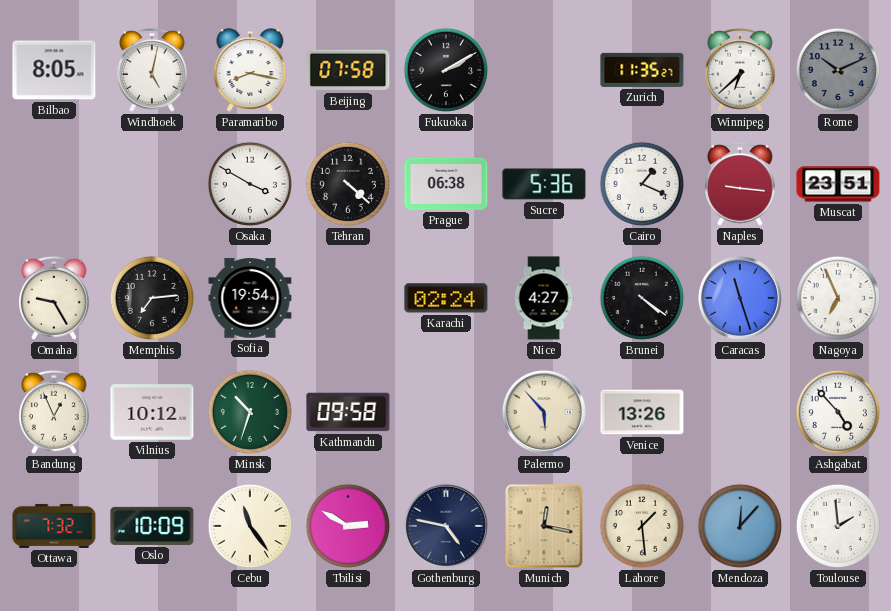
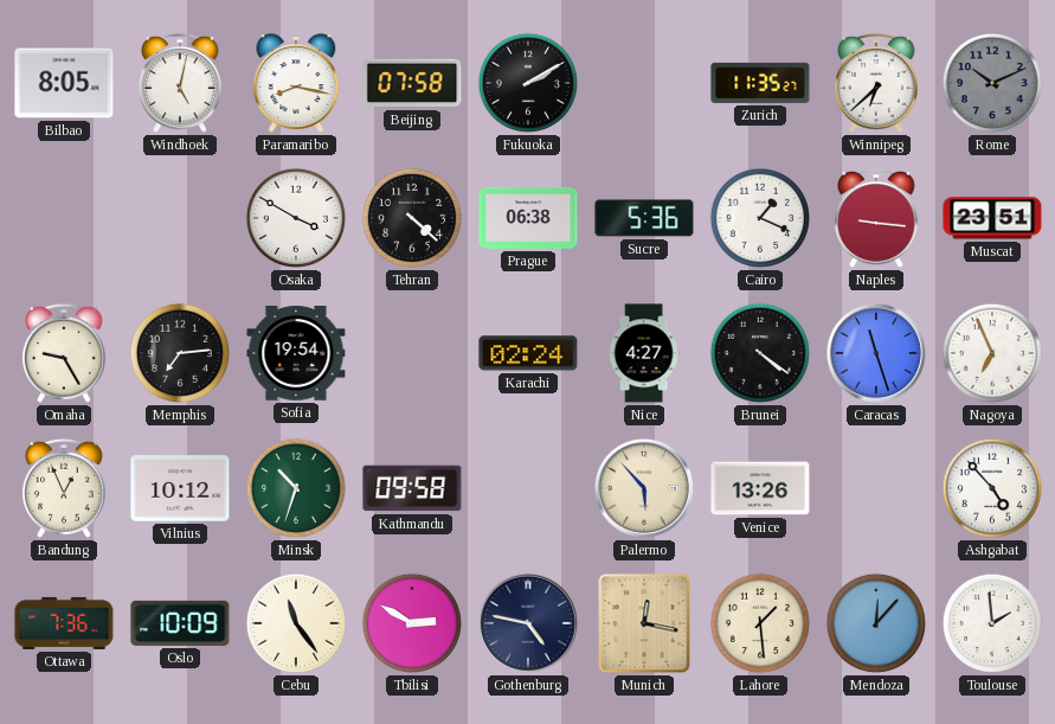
Ottawa: 7:32 -> 7:36 (64, 623)
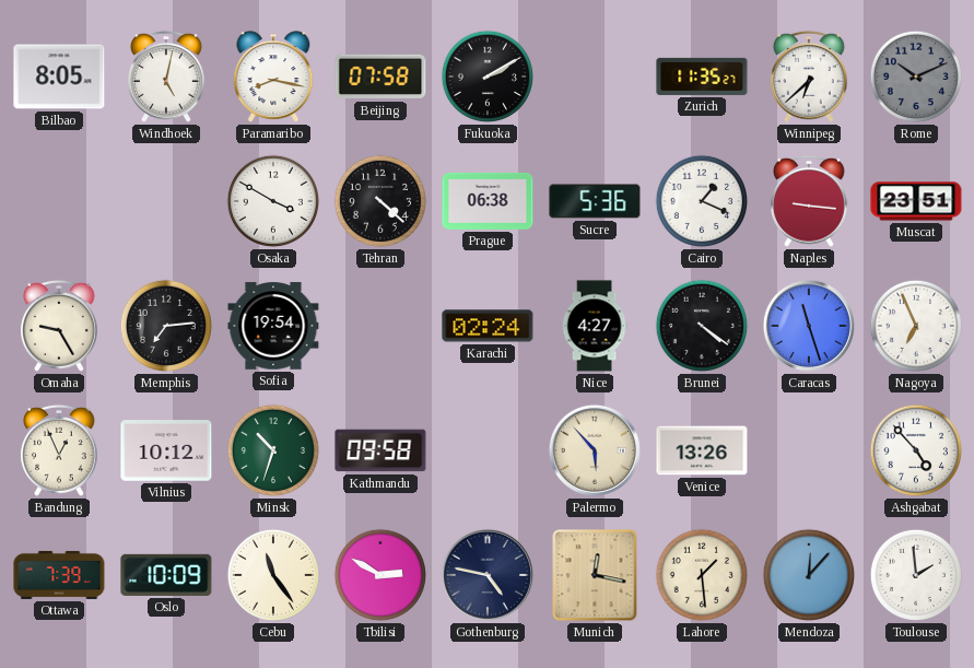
Ottawa: 7:36 -> 7:39 (59, 575)
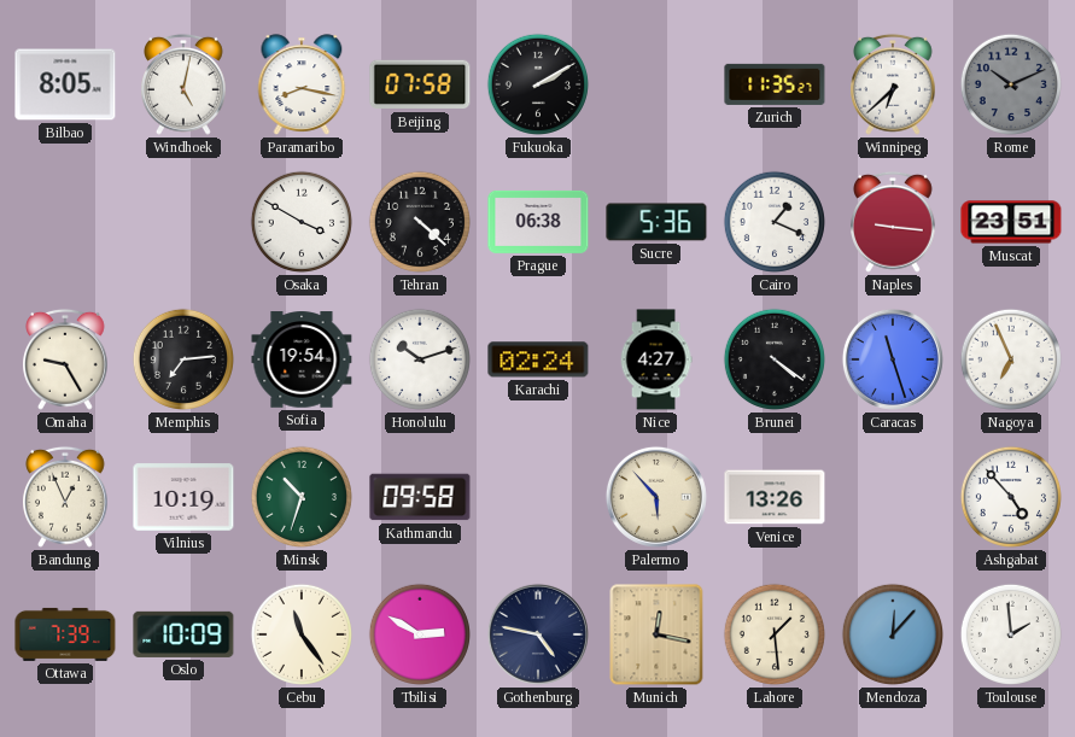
Honolulu: none -> 10:12 (420, 359)
Vilnius: 10:12 -> 10:19 (183, 497)
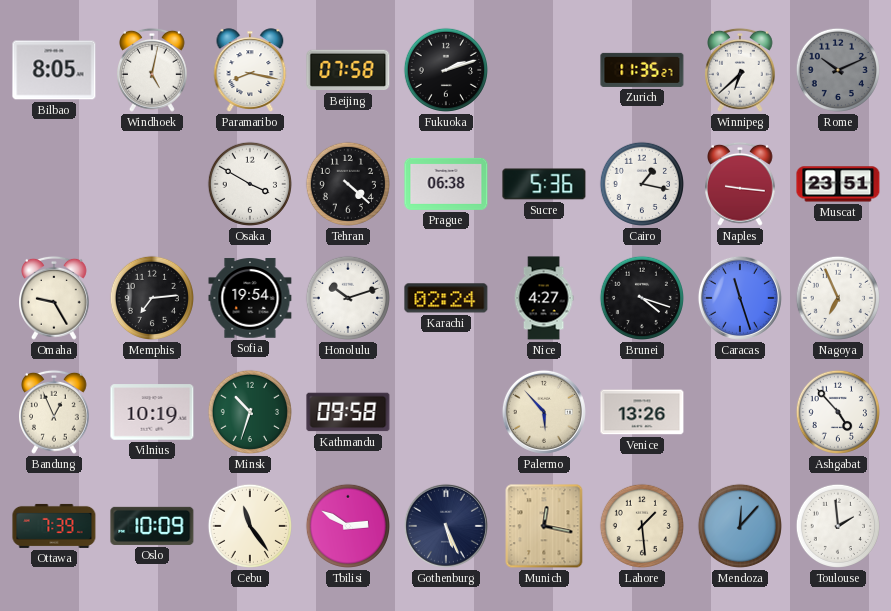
Fukuoka: 2:10 -> 2:12 (446, 70)
Cairo: 1:19 -> 1:17 (642, 184)
Brunei: 4:21 -> 4:18 (642, 298)
Gothenburg: 4:47 -> 5:26 (446, 526)
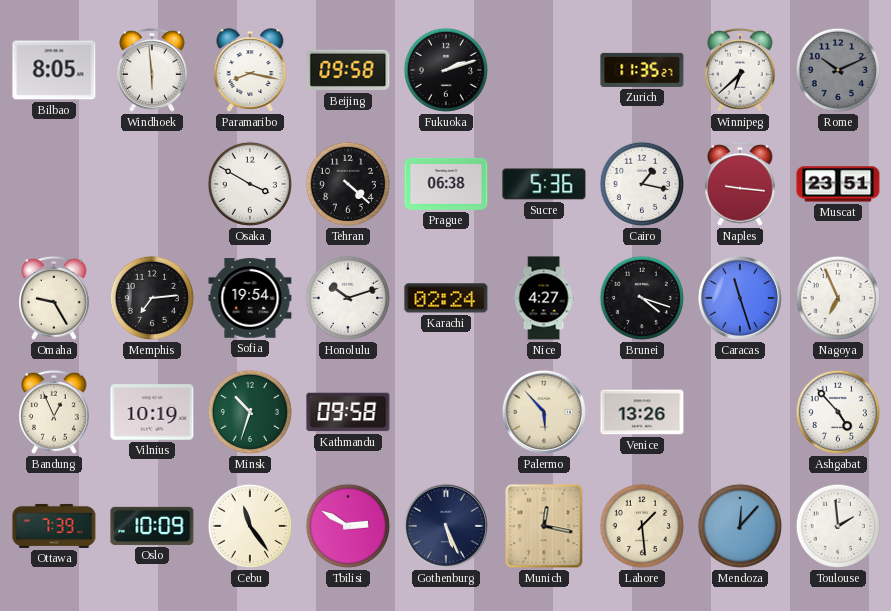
Windhoek: 5:02 -> 5:59 (153, 70)
Beijing: 07:58 -> 09:58 (348, 70)
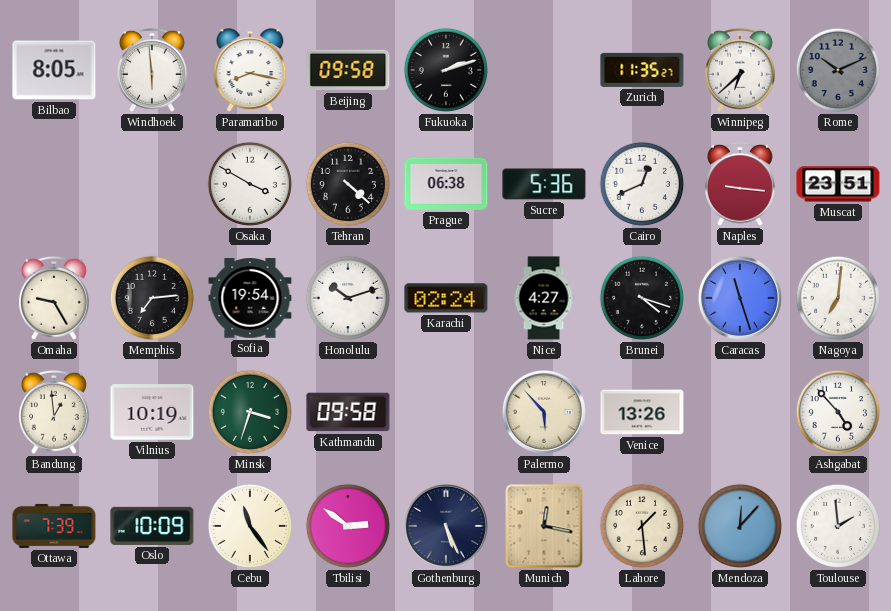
Cairo: 1:17 -> 12:41 (642, 184)
Nagoya: 6:56 -> 7:01 (838, 298)
Bandung: 12:56 -> 12:59 (55, 412)
Minsk: 10:33 -> 3:33 (250, 412)
Tbilisi: 2:50 -> 2:51 (348, 526)
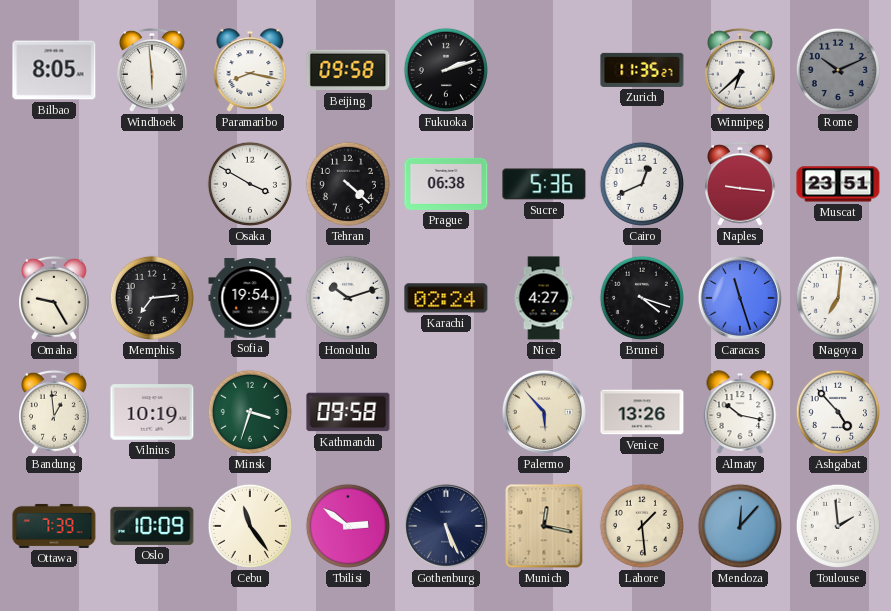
Almaty: none -> 10:17 (740, 412)
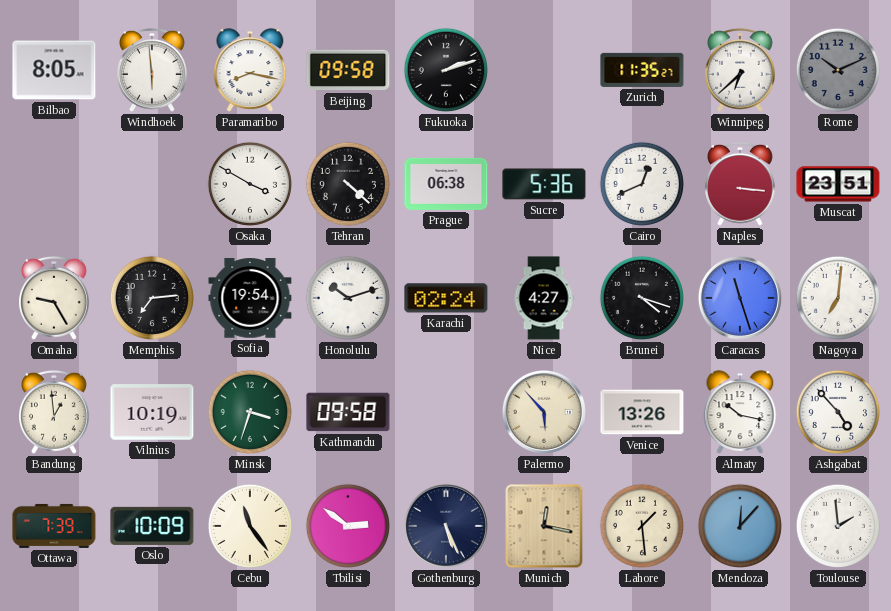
Naples: 9:16 -> 3:16 (741, 184)
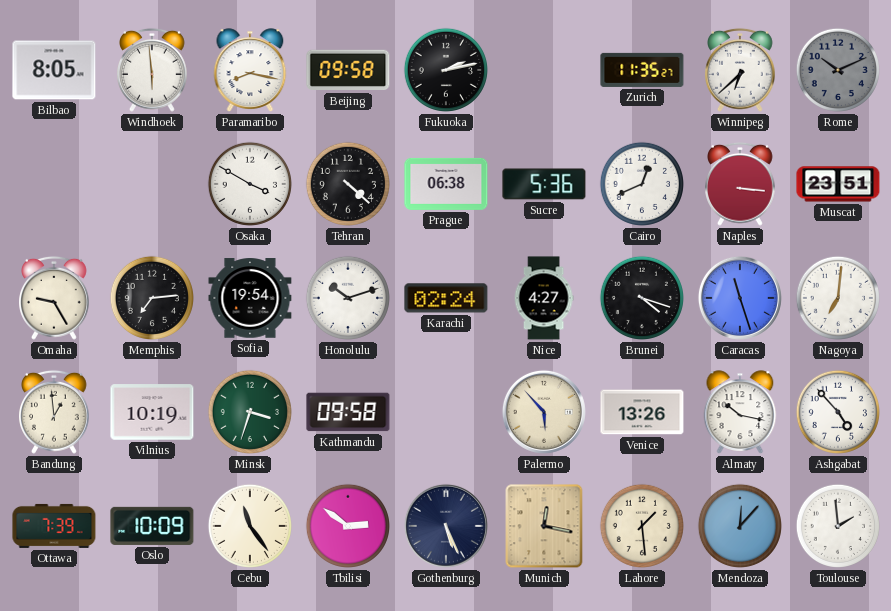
Fukuoka: 2:12 -> 2:13 (446, 70)
